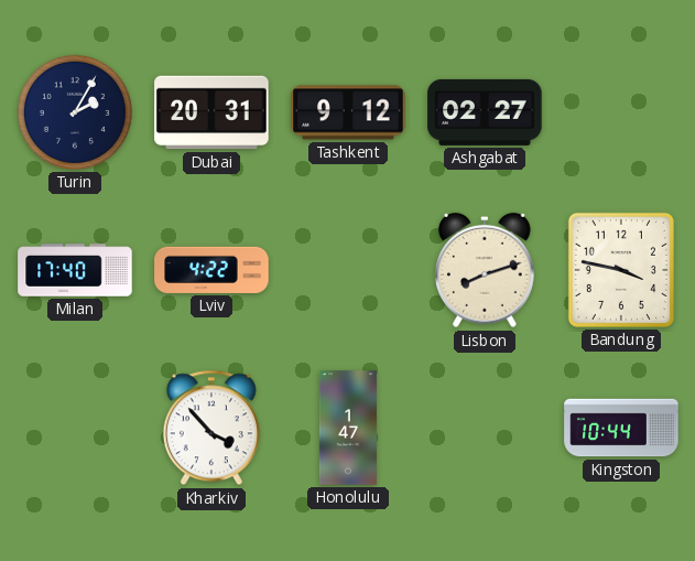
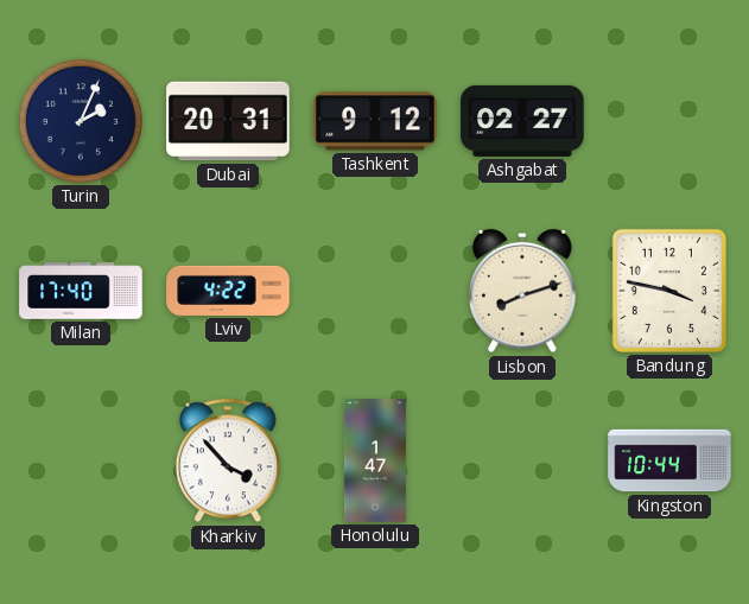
Turin: 2:05 -> 2:04 (81, 121)
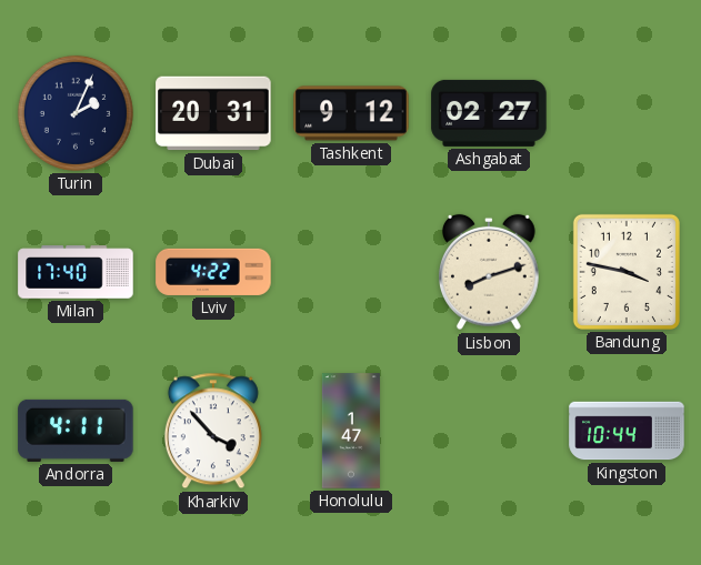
Andorra: none -> 4:11 (76, 431)
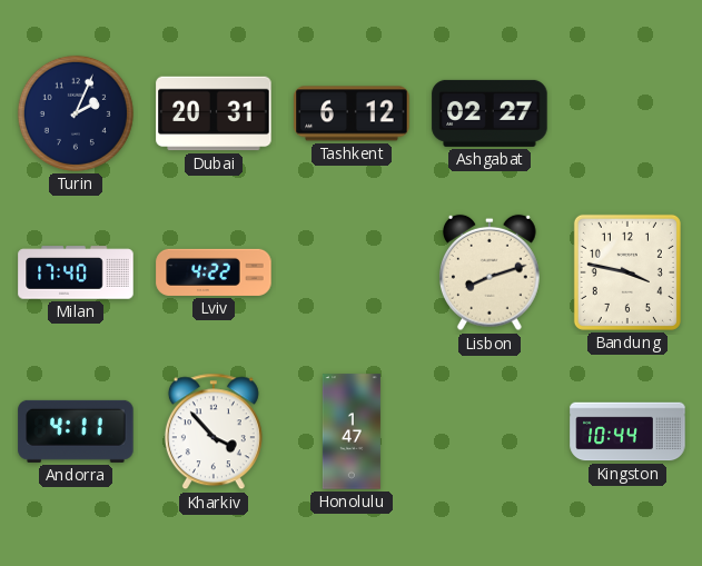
Tashkent: 9:12 -> 6:12 (352, 113)
